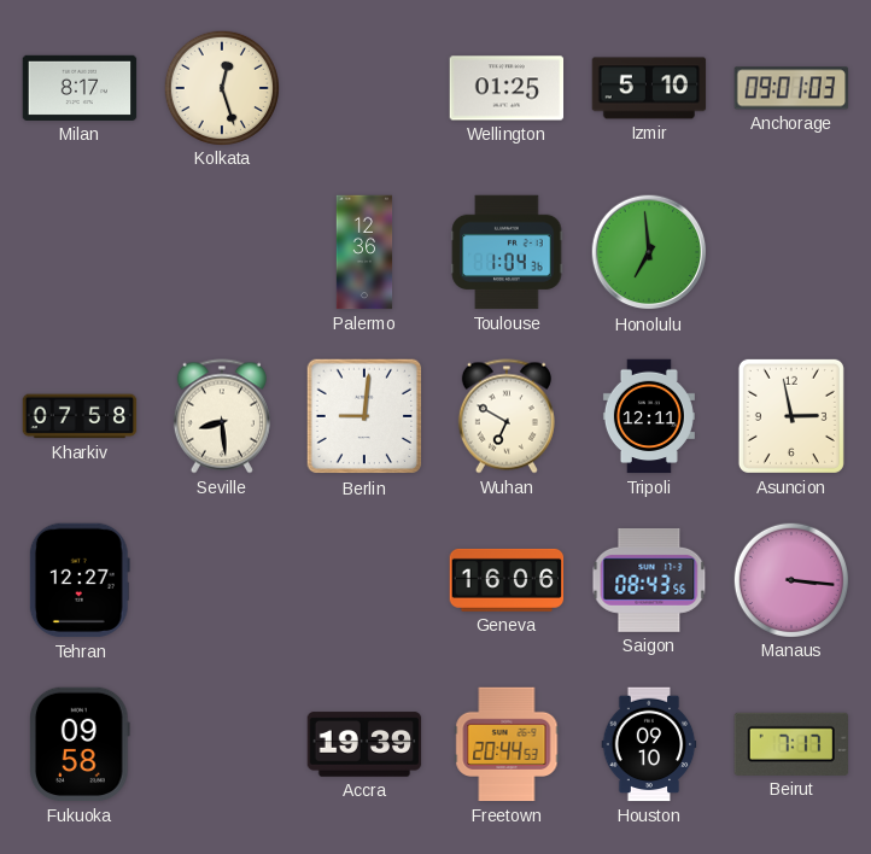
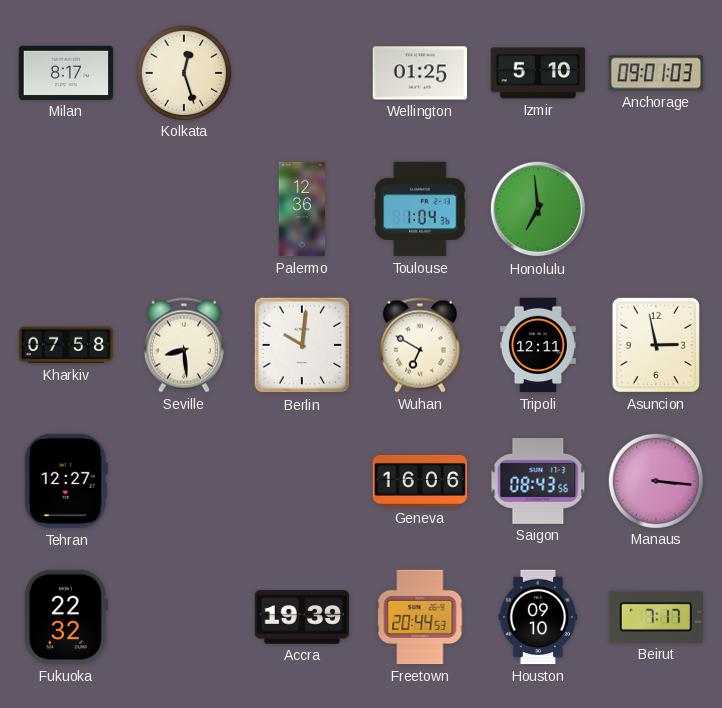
Berlin: 9:01 -> 10:01 (302, 345)
Fukuoka: 09:58 -> 22:32 (66, 617)
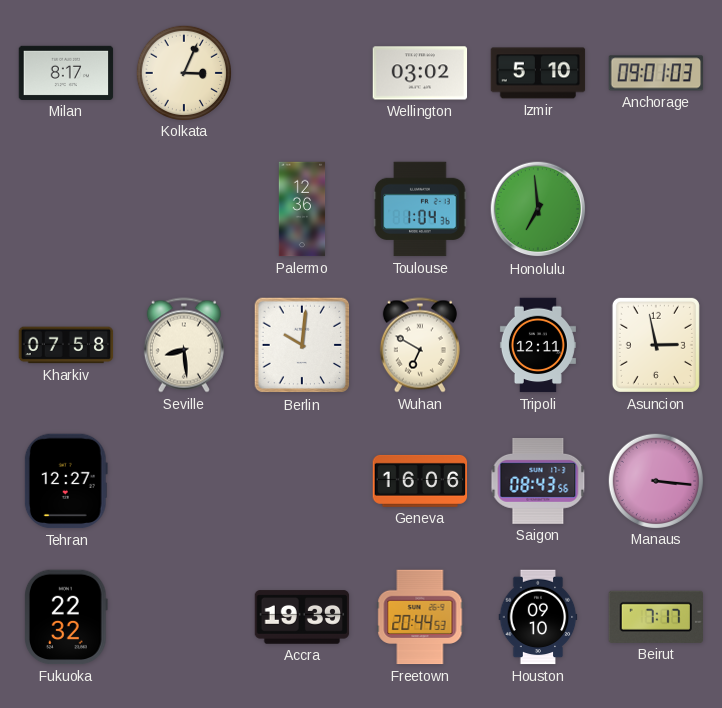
Kolkata: 12:27 -> 3:04 (183, 72)
Wellington: 01:25 -> 03:02 (420, 73)
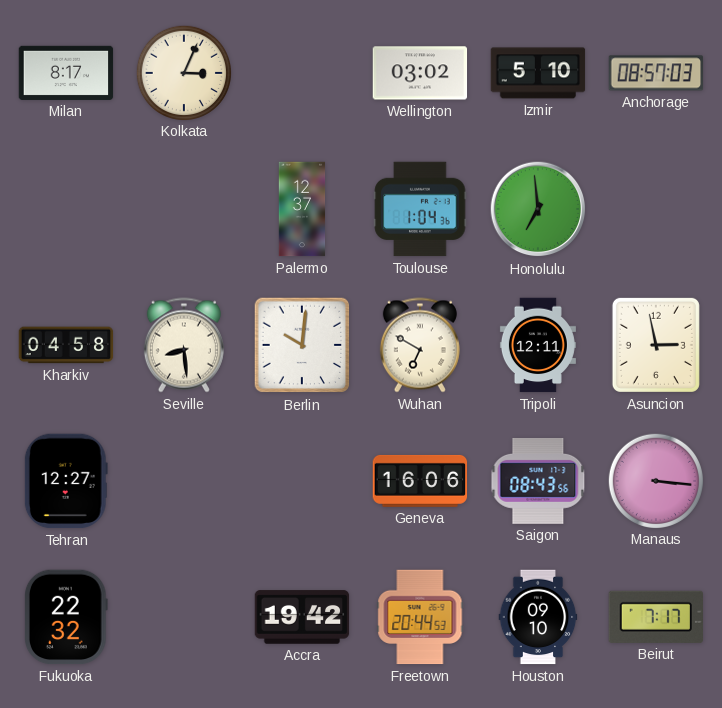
Anchorage: 09:01 -> 08:57 (656, 73)
Palermo: 12:36 -> 12:37 (302, 209)
Kharkiv: 07:58 -> 04:58 (66, 345)
Accra: 19:39 -> 19:42 (302, 617)
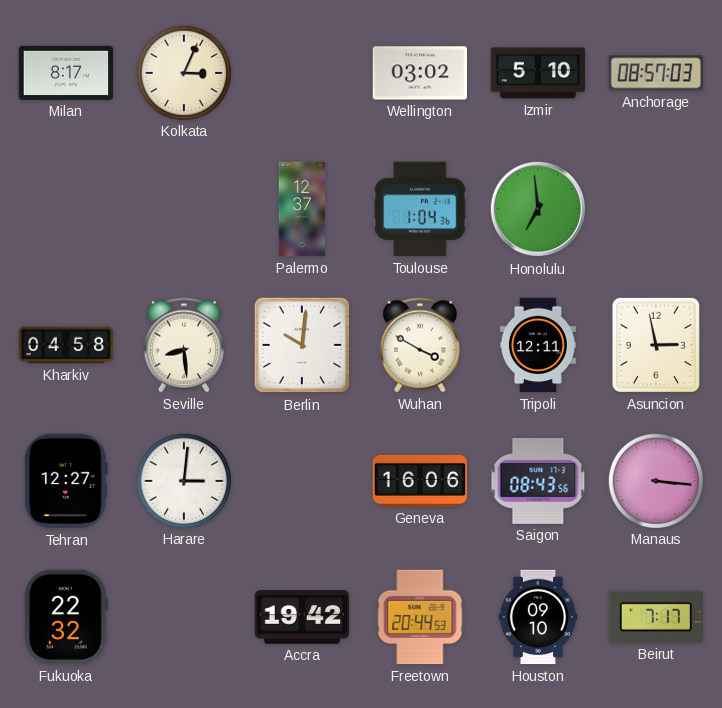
Wuhan: 6:50 -> 3:50 (420, 345)
Harare: none -> 3:01 (183, 480)
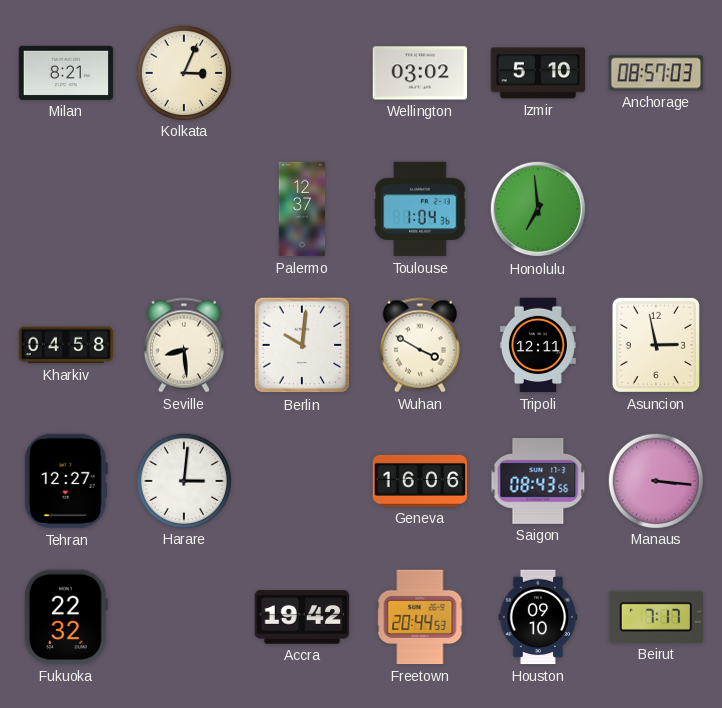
Milan: 8:17 -> 8:21 (66, 73)
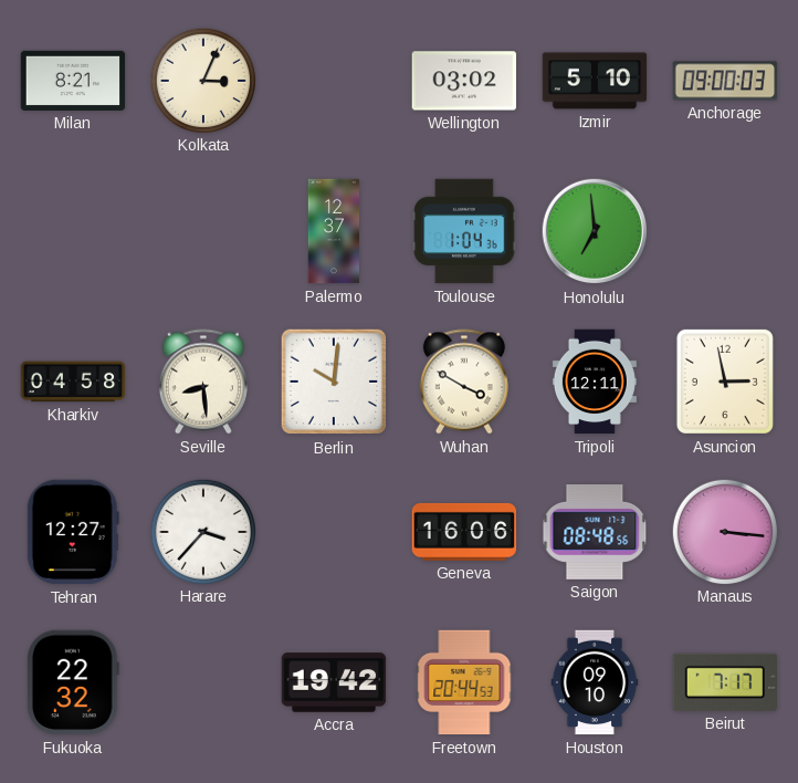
Anchorage: 08:57 -> 09:00 (725, 81)
Harare: 3:01 -> 3:37 (202, 531)
Saigon: 08:43 -> 08:48 (595, 532)
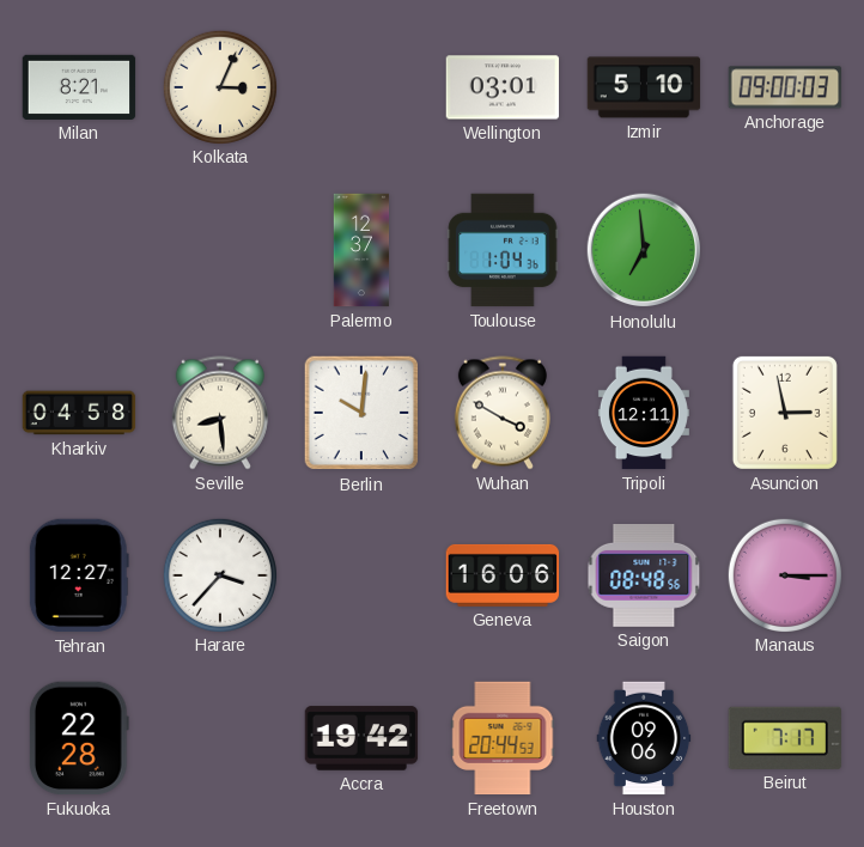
Wellington: 03:02 -> 03:01 (503, 87)
Manaus: 3:16 -> 3:15 (784, 574)
Fukuoka: 22:32 -> 22:28 (79, 738)
Houston: 09:10 -> 09:06 (644, 738)
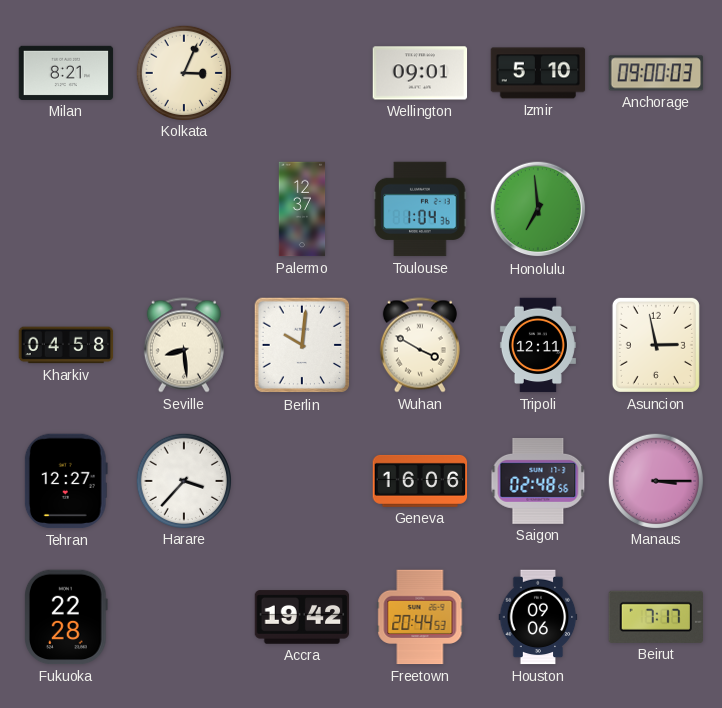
Wellington: 03:01 -> 09:01 (420, 73)
Saigon: 08:48 -> 02:48 (538, 481)
